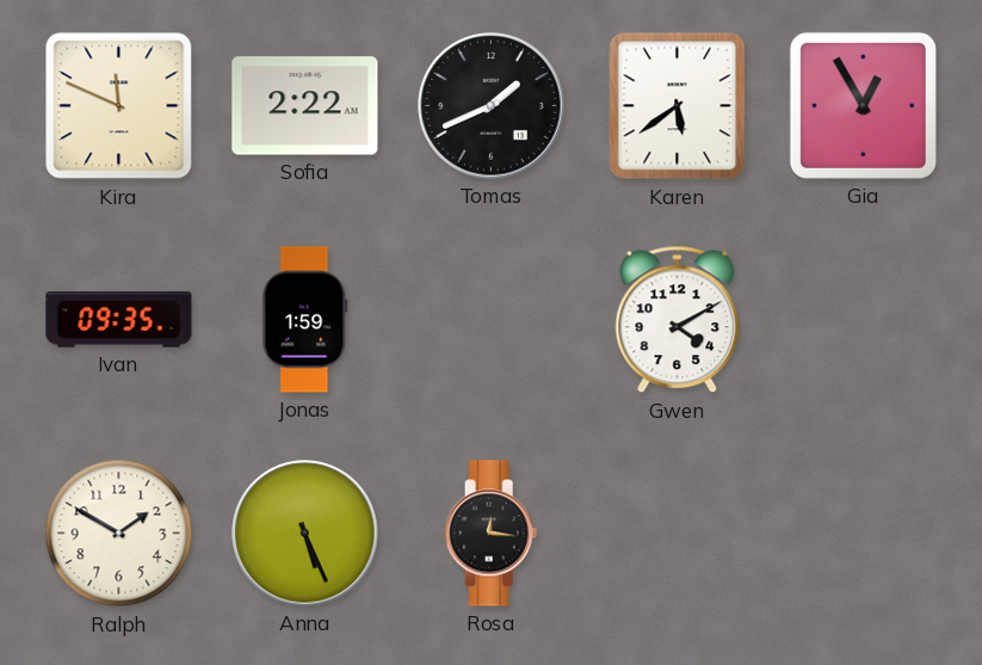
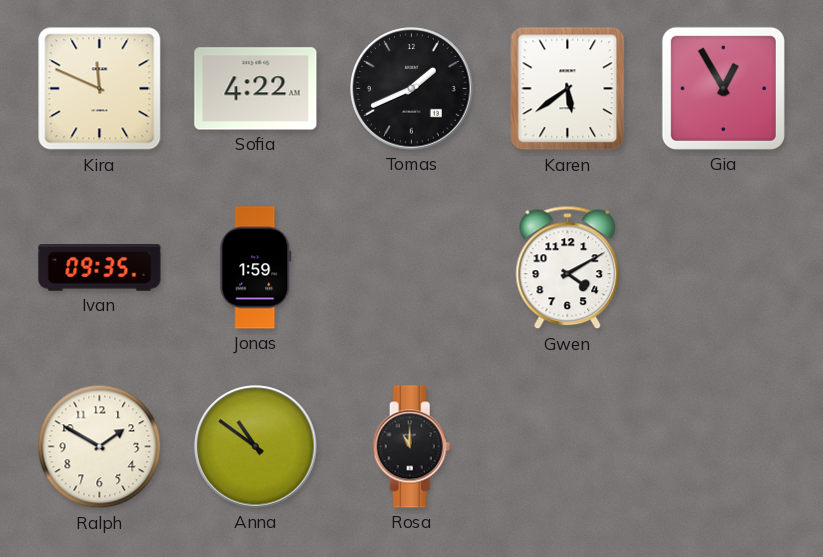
Sofia: 2:22 -> 4:22 (256, 89)
Anna: 5:26 -> 10:51 (256, 447)
Rosa: 12:16 -> 11:00 (412, 447)
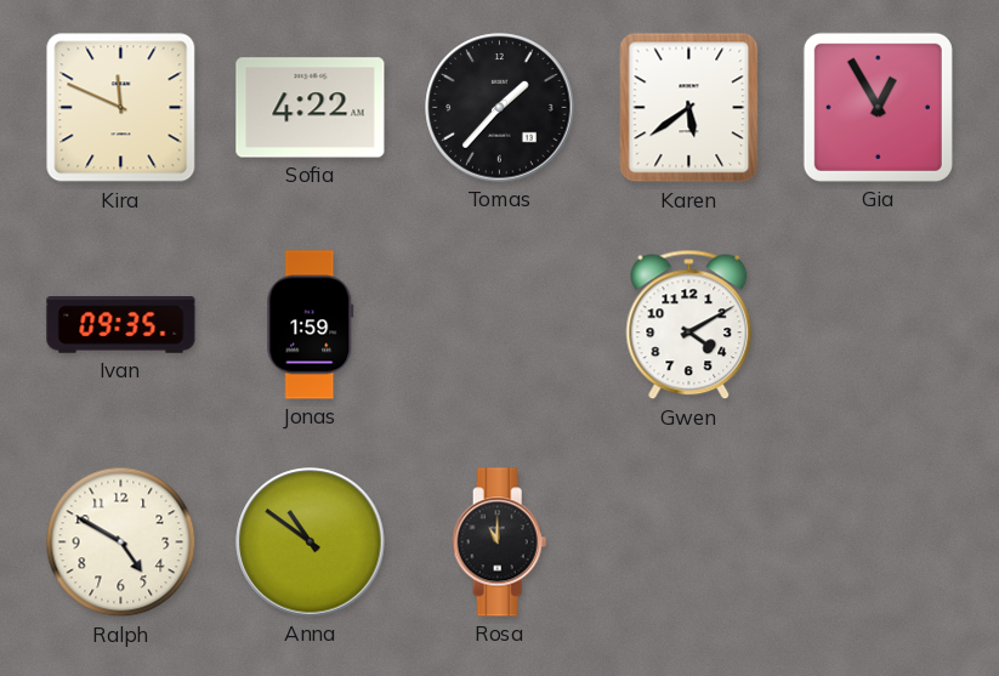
Tomas: 1:41 -> 1:37 (500, 108)
Ralph: 1:50 -> 4:50 (121, 542)
